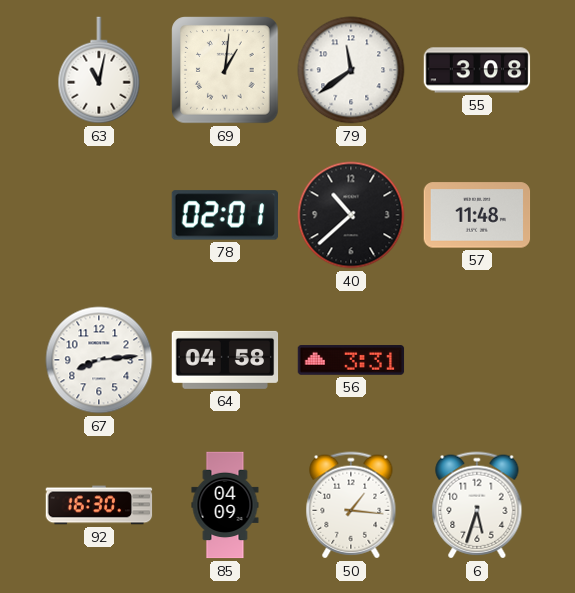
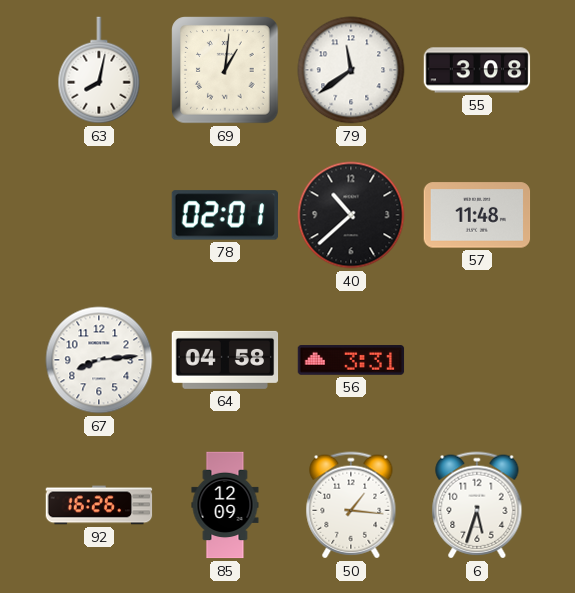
63: 11:02 -> 8:02 (99, 70)
92: 16:30 -> 16:26 (99, 505)
85: 04:09 -> 12:09 (225, 505)
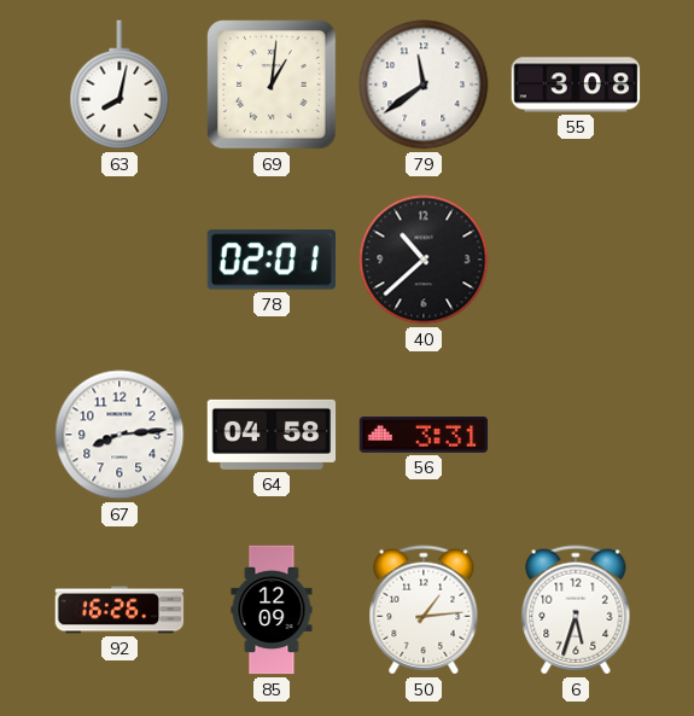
57: 11:48 -> none (477, 215)
50: 1:16 -> 1:14 (424, 610)
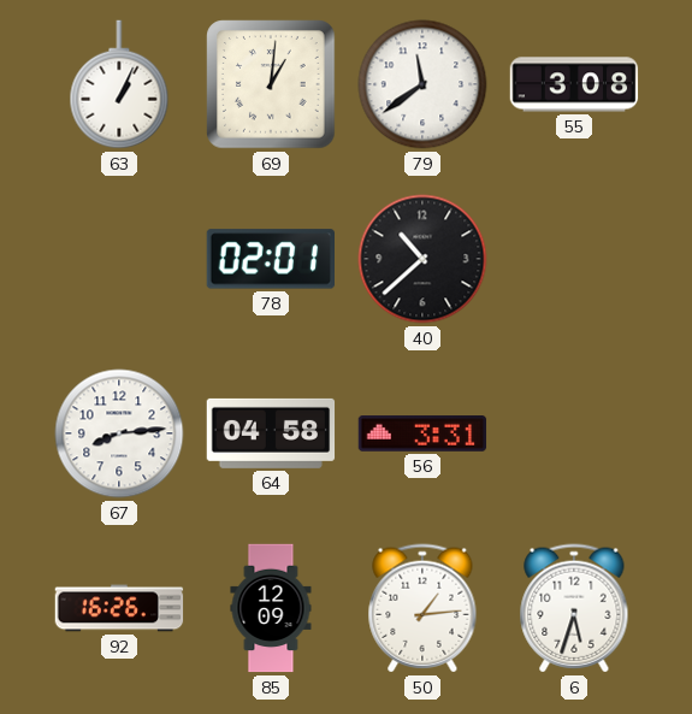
63: 8:02 -> 1:04 (119, 84)
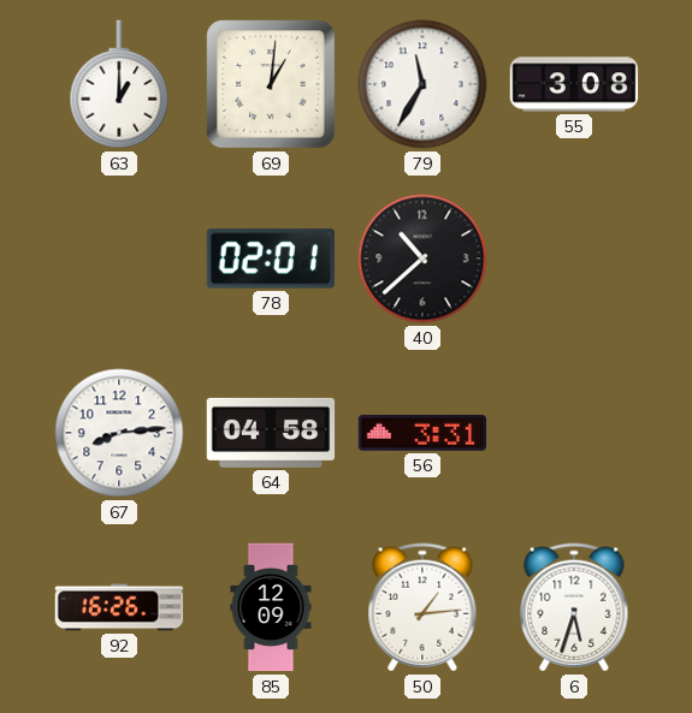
63: 1:04 -> 1:00 (119, 84)
79: 11:39 -> 11:35 (422, 84)
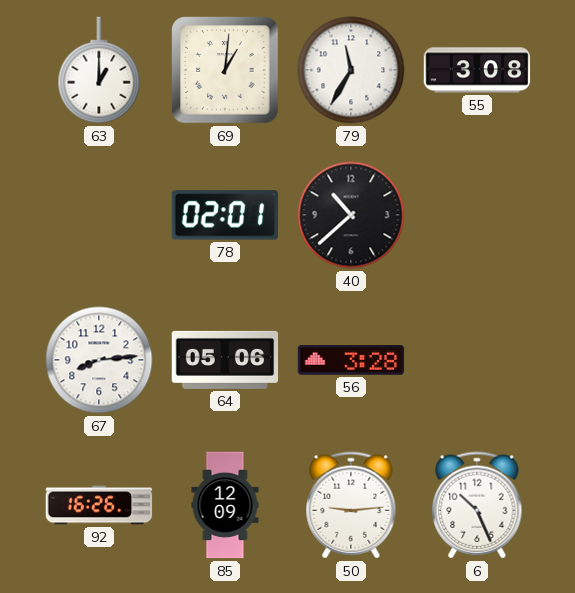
64: 04:58 -> 05:06 (225, 360)
56: 3:31 -> 3:28 (351, 361)
50: 1:14 -> 9:14 (351, 505)
6: 5:33 -> 10:26 (477, 505)
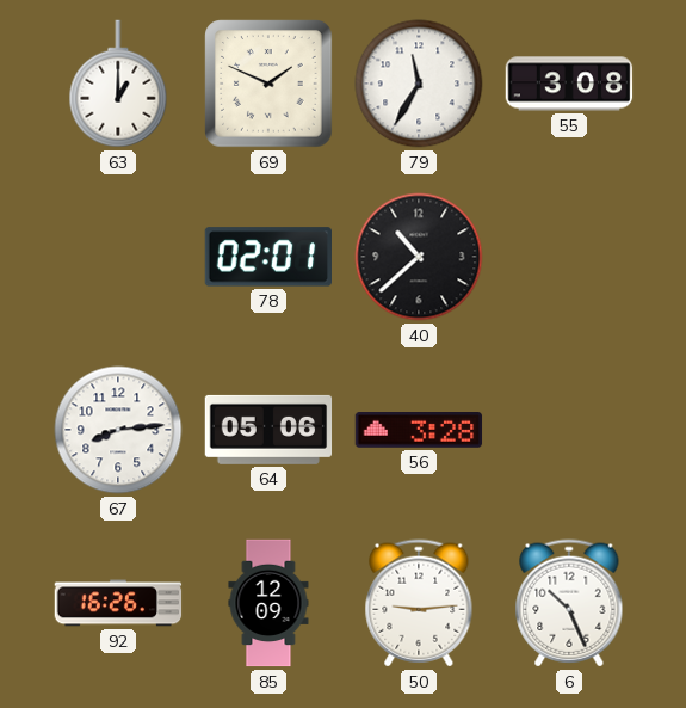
69: 1:01 -> 1:49 (268, 84)
